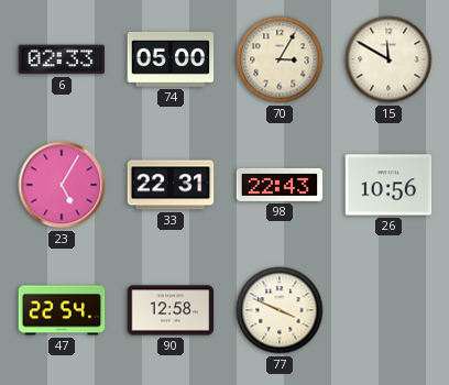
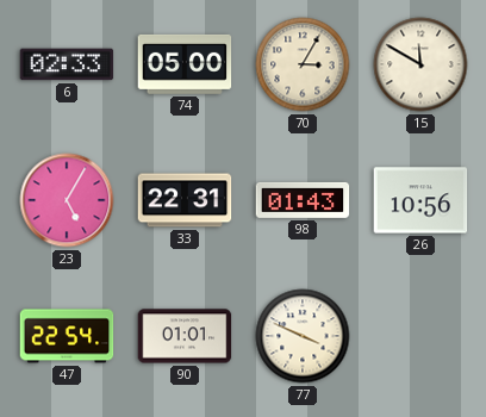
98: 22:43 -> 01:43 (303, 200)
90: 12:58 -> 01:01 (185, 336)
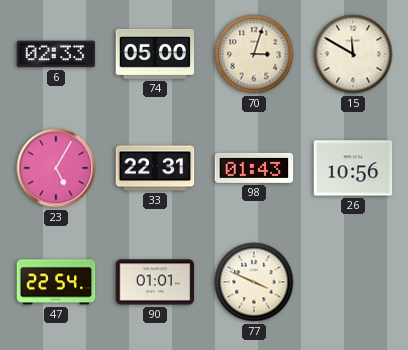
70: 3:05 -> 3:03 (254, 54)
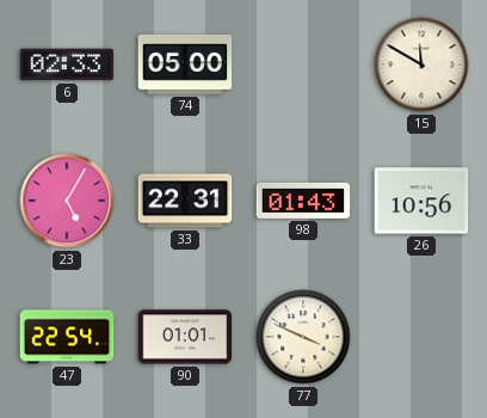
70: 3:03 -> none (254, 54)
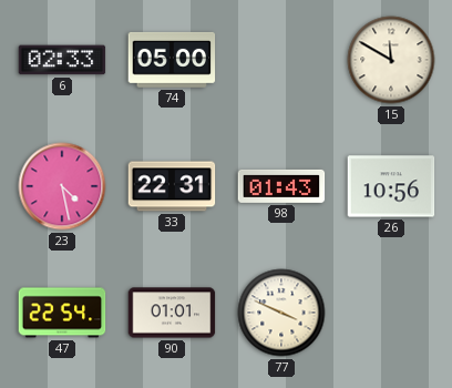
23: 5:05 -> 4:28 (62, 186)
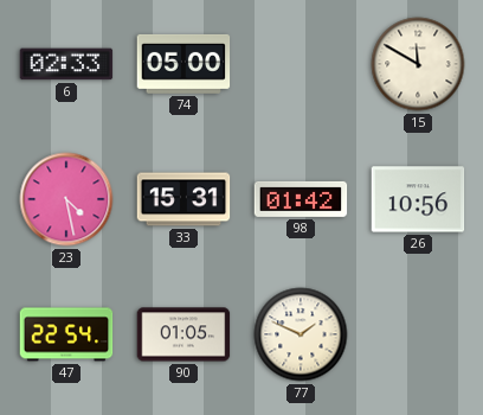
33: 22:31 -> 15:31 (183, 199)
98: 01:43 -> 01:42 (301, 199)
90: 01:01 -> 01:05 (183, 334)
77: 3:49 -> 1:49 (301, 334)
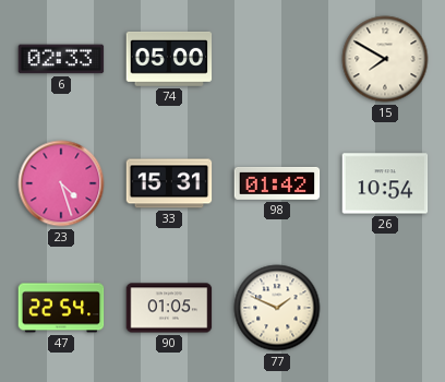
15: 11:50 -> 7:50 (385, 59)
23: 4:28 -> 4:27 (61, 183)
26: 10:56 -> 10:54 (385, 183)
